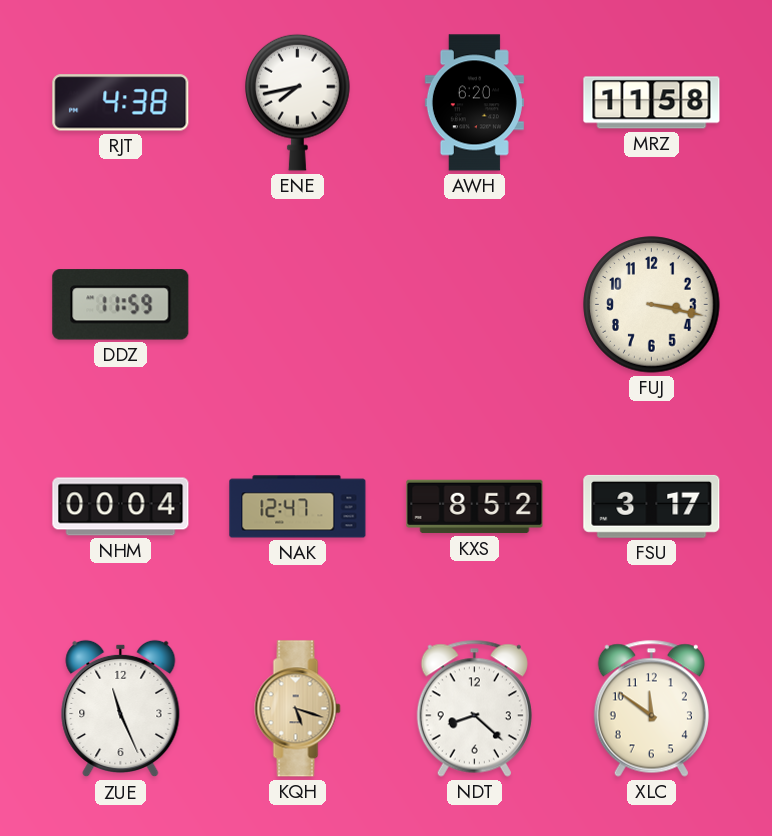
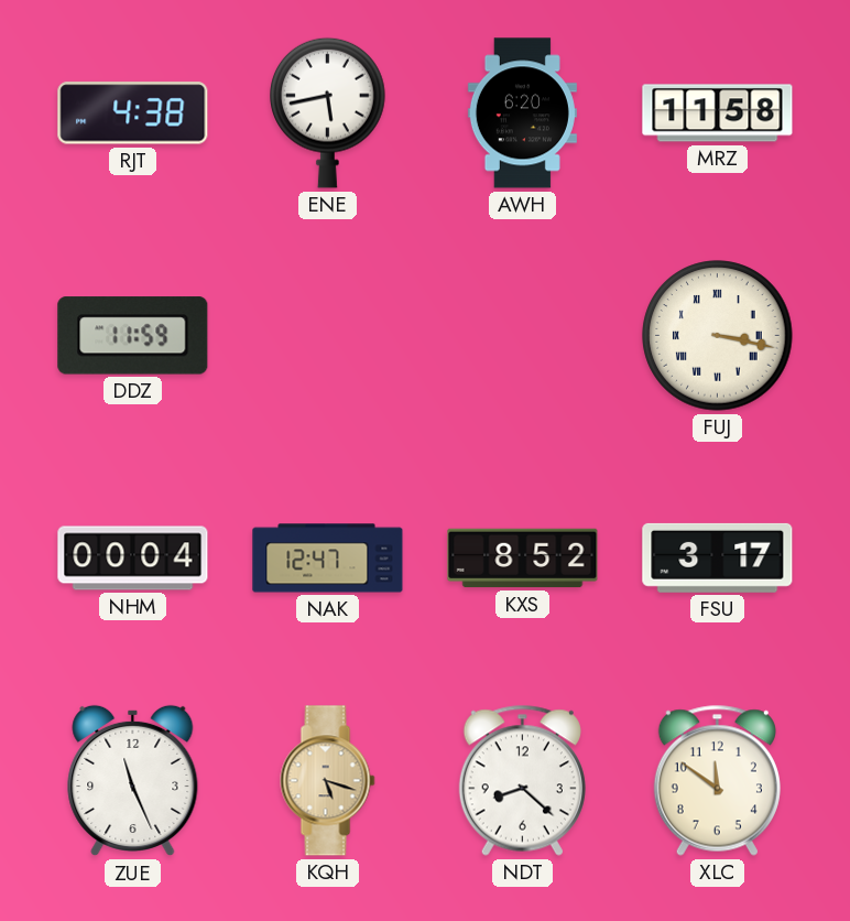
ENE: 7:43 -> 5:43 (328, 112)
FUJ numerals: Arabic -> Roman (718, 336)
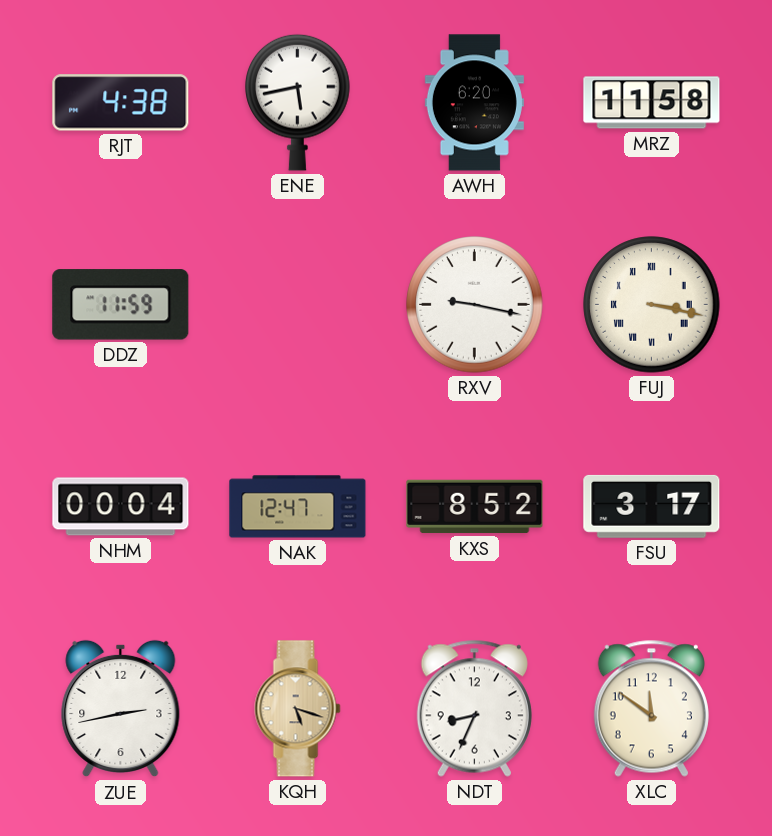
RXV: none -> 9:17 (475, 305)
ZUE: 11:26 -> 2:43 (121, 709)
NDT: 8:22 -> 8:34 (474, 708)
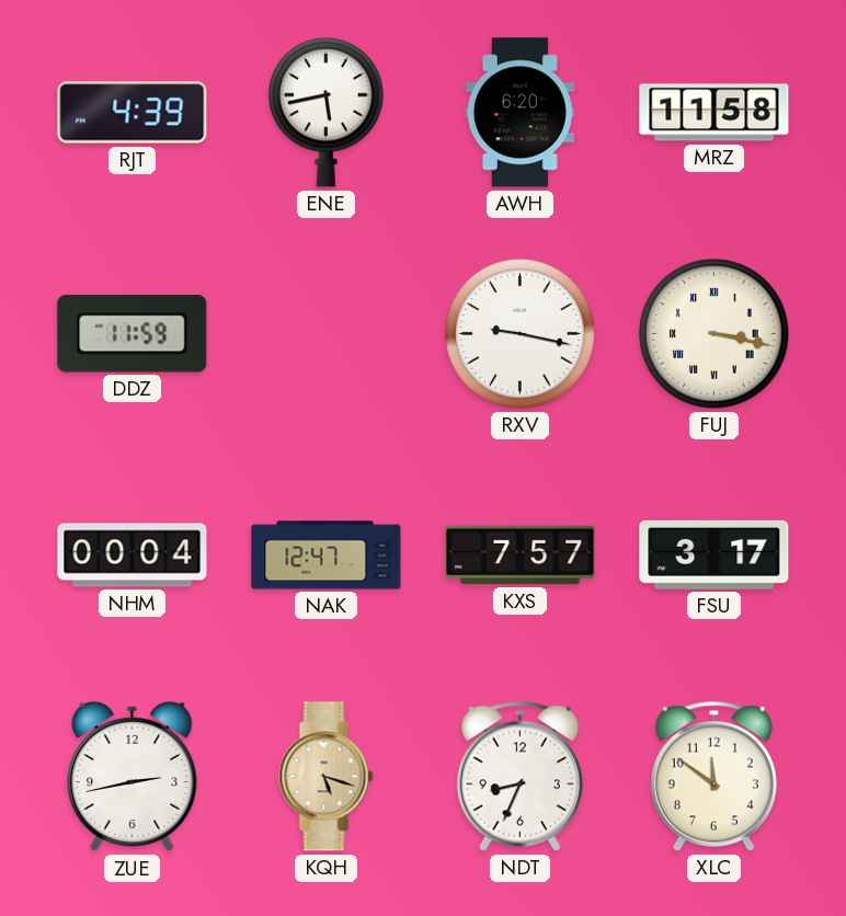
RJT: 4:38 -> 4:39 (133, 113)
KXS: 8:52 -> 7:57 (521, 556)
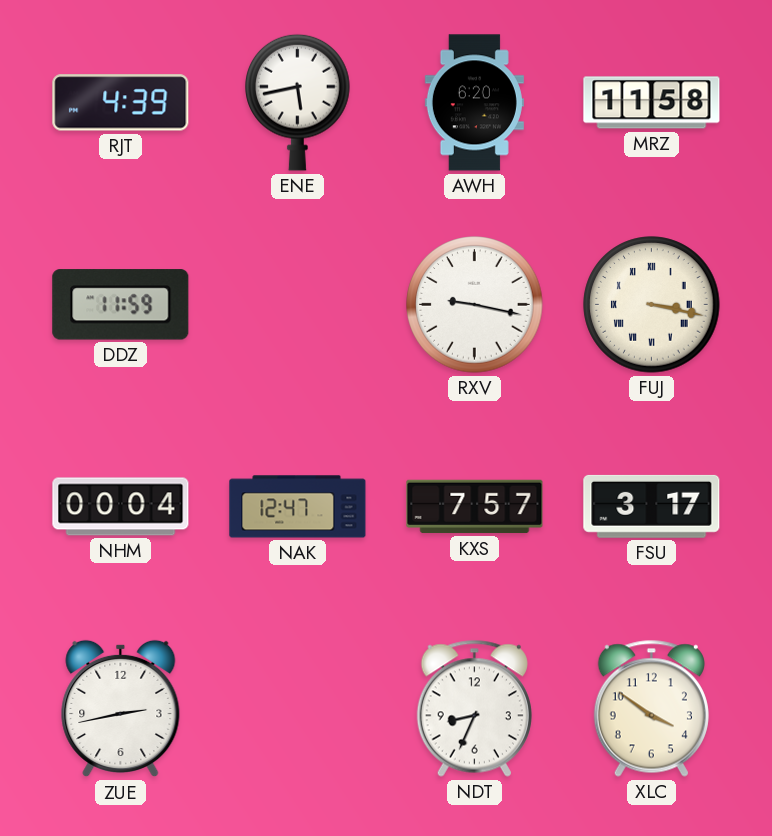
KQH: 5:18 -> none (327, 777)
XLC: 11:51 -> 3:51 (651, 708)
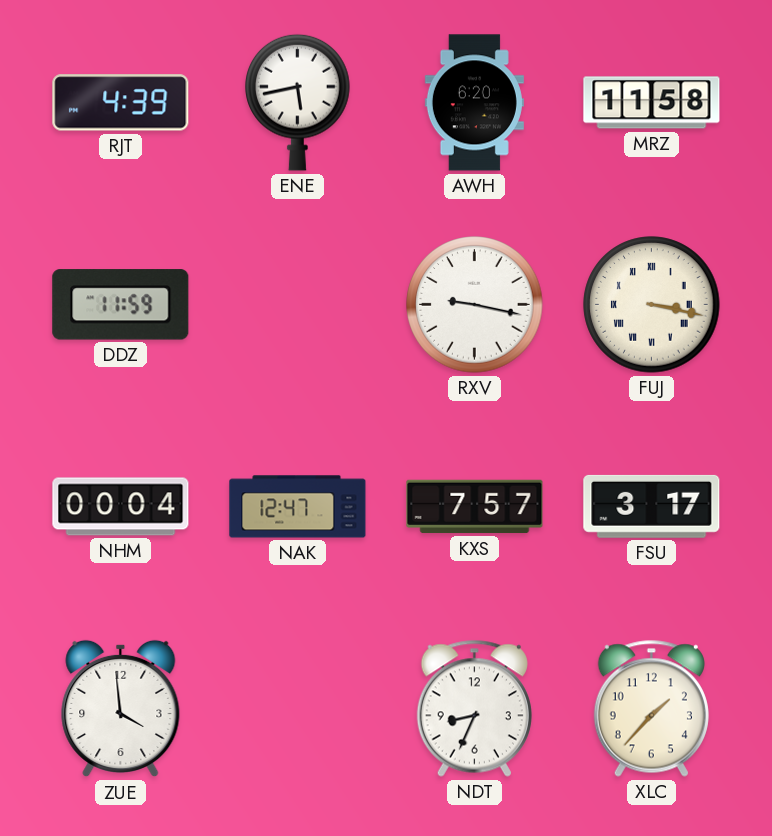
ZUE: 2:43 -> 3:59 (121, 709)
XLC: 3:51 -> 1:37 (651, 708)
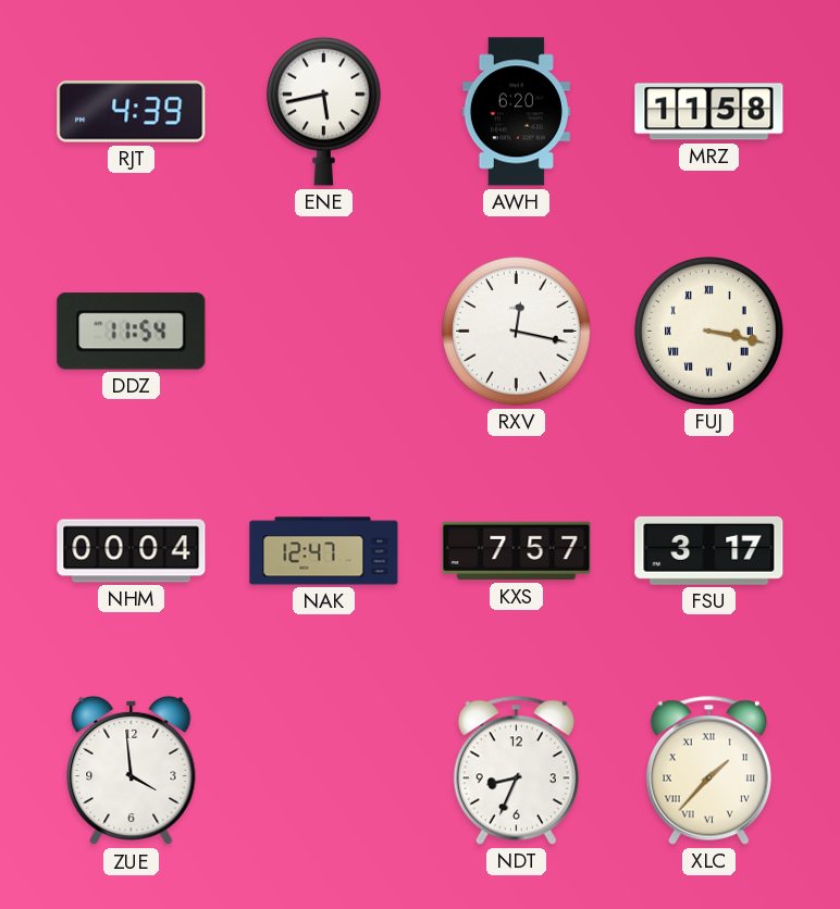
DDZ: 11:59 -> 11:54 (132, 332)
RXV: 9:17 -> 12:17 (517, 332)
XLC numerals: Arabic -> Roman (708, 770)
